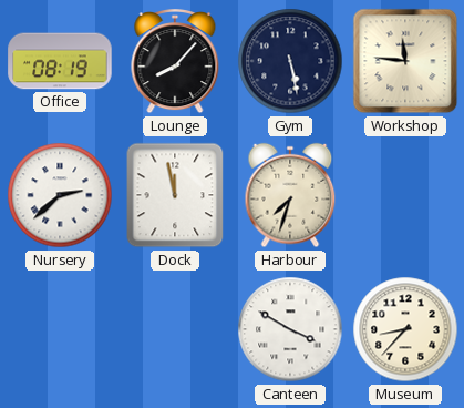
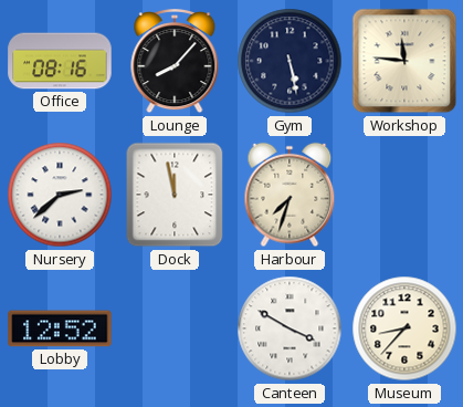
Office: 08:19 -> 08:16 (60, 61)
Lobby: none -> 12:52 (60, 328)
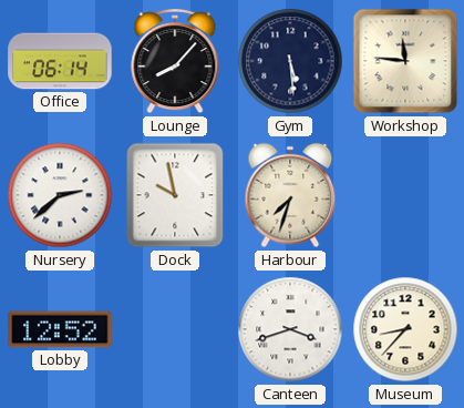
Office: 08:16 -> 06:14 (60, 61)
Gym: 5:28 -> 5:29 (290, 61)
Dock: 11:58 -> 9:58 (175, 195)
Canteen: 3:50 -> 3:42 (290, 329)
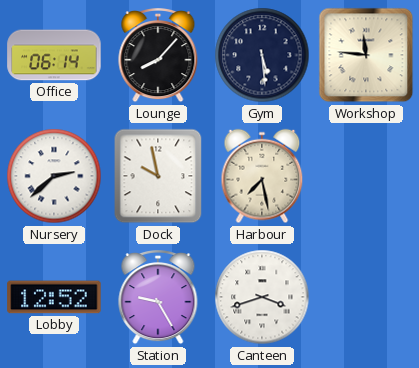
Harbour: 7:33 -> 7:28 (262, 176)
Station: none -> 9:25 (158, 298)
Museum: 8:37 -> none (405, 329)
